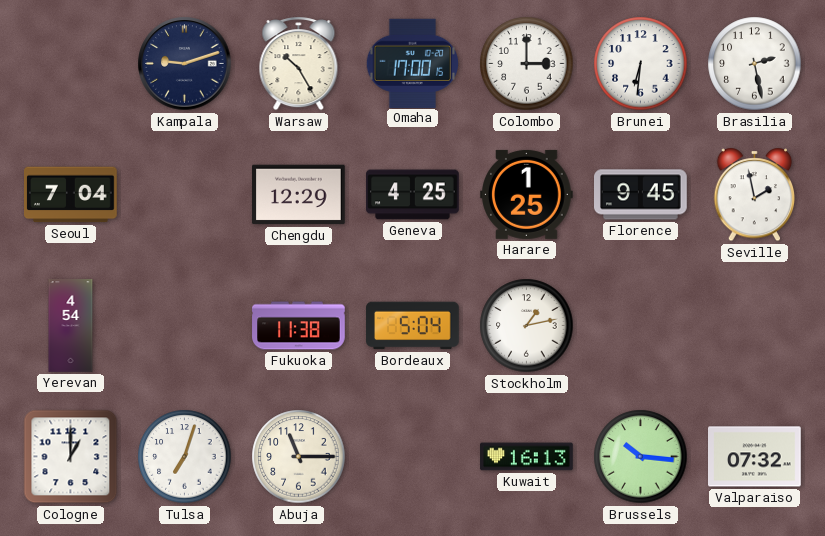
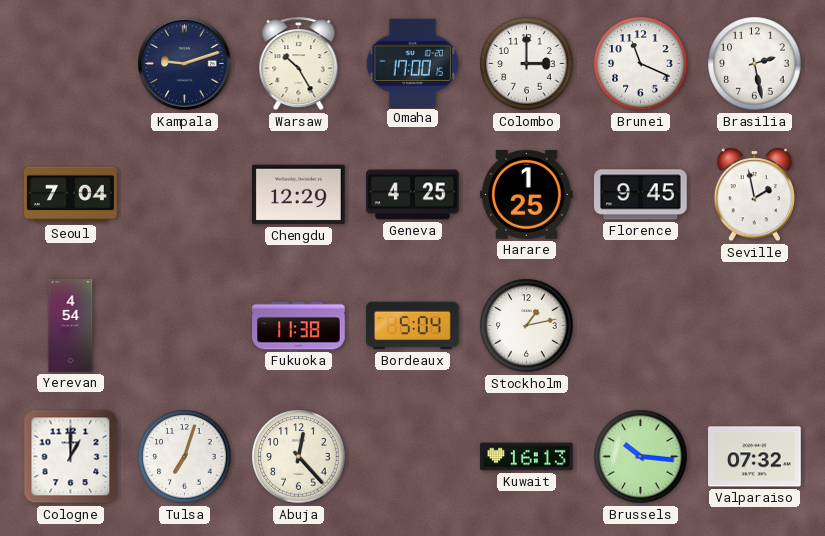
Brunei: 6:31 -> 11:19 (641, 64)
Abuja: 11:15 -> 12:23 (299, 457)
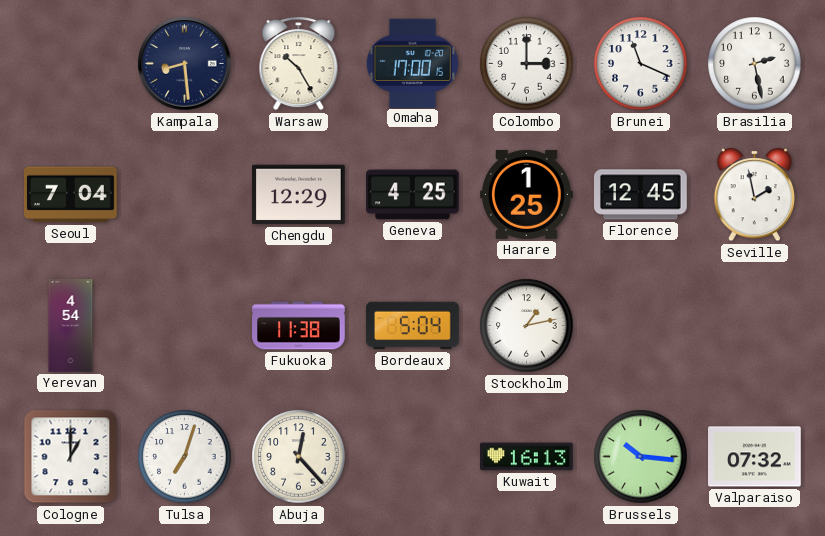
Kampala: 9:12 -> 8:29 (185, 64)
Florence: 9:45 -> 12:45 (641, 195)
